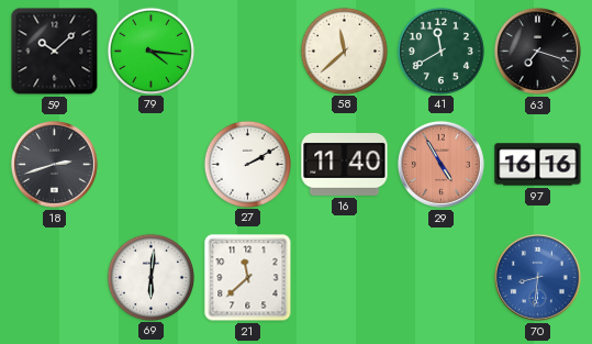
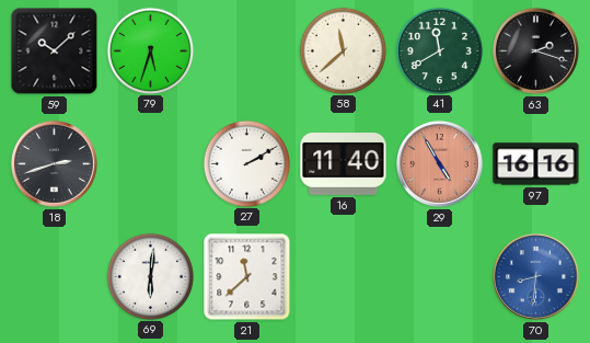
79: 4:16 -> 5:33 (150, 50)
63: 7:18 -> 2:18 (535, 50)
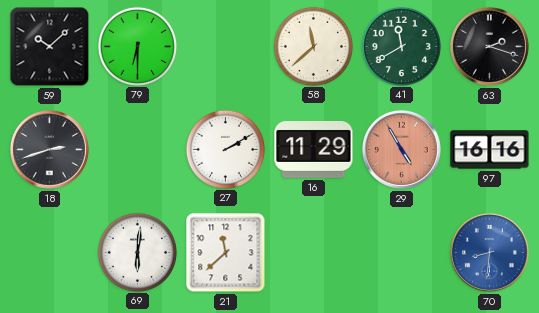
79: 5:33 -> 6:30 (137, 46)
16: 11:40 -> 11:29 (314, 150)
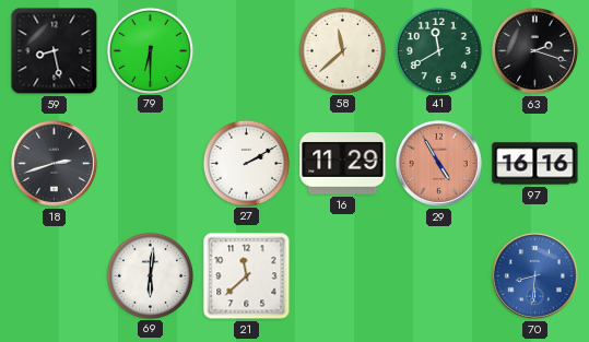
59: 10:08 -> 8:28 (55, 51)
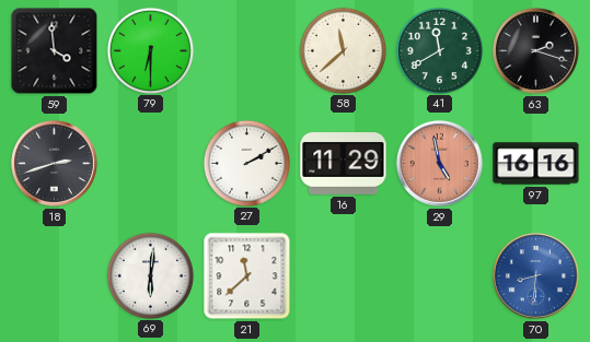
59: 8:28 -> 3:59 (55, 51)
29: 4:55 -> 4:58 (439, 163)
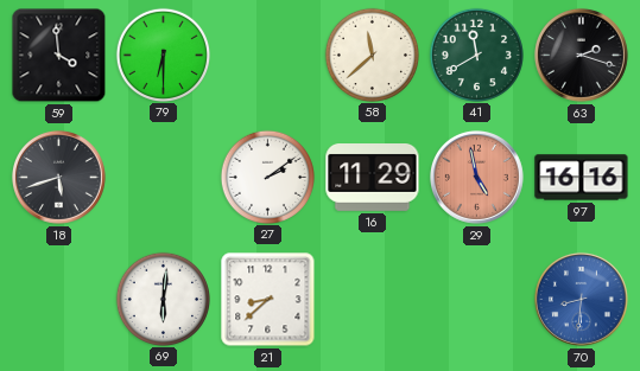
18: 2:42 -> 5:42 (58, 177)
27: 2:10 -> 2:09 (267, 177)
21: 11:38 -> 8:38 (268, 300)
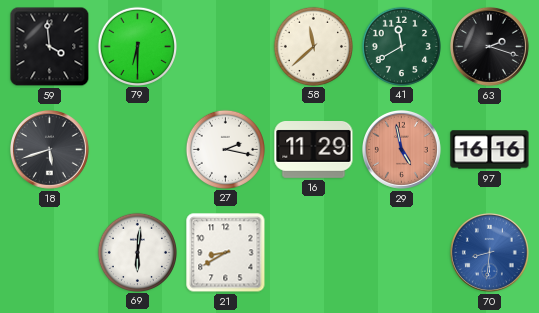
27: 2:09 -> 2:17 (225, 149)
21: 8:38 -> 8:40 (226, 253)
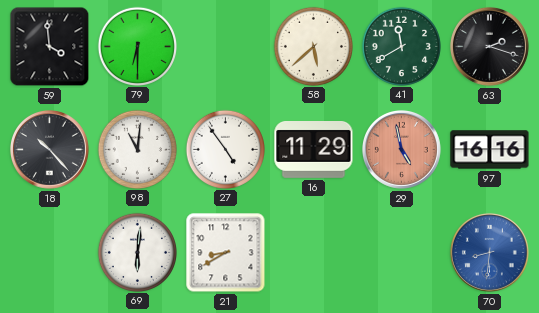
58: 11:38 -> 5:38 (313, 46)
18: 5:42 -> 10:23 (49, 149)
98: none -> 11:01 (137, 149)
27: 2:17 -> 4:54 (225, 149)
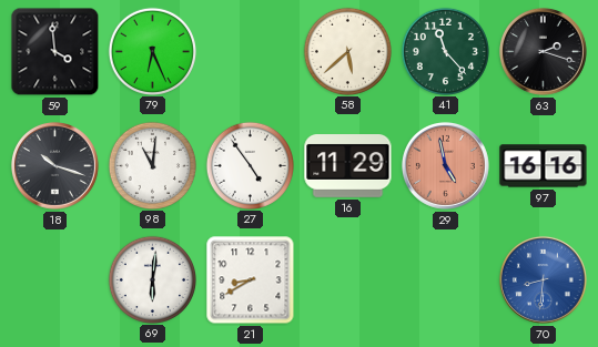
79: 6:30 -> 6:26 (152, 51)
41: 11:40 -> 11:23 (445, 51)
18: 10:23 -> 10:18 (54, 165)
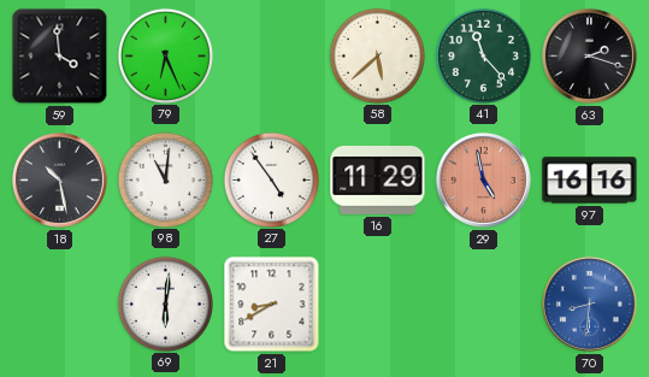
18: 10:18 -> 10:28 (59, 179)
